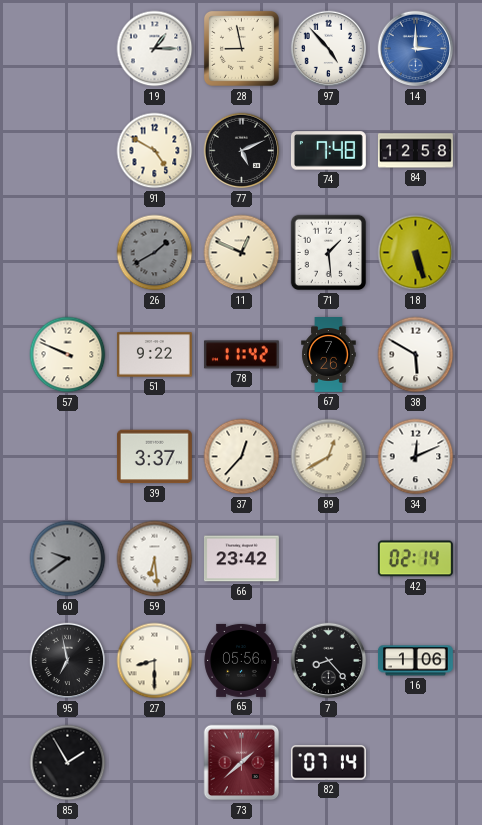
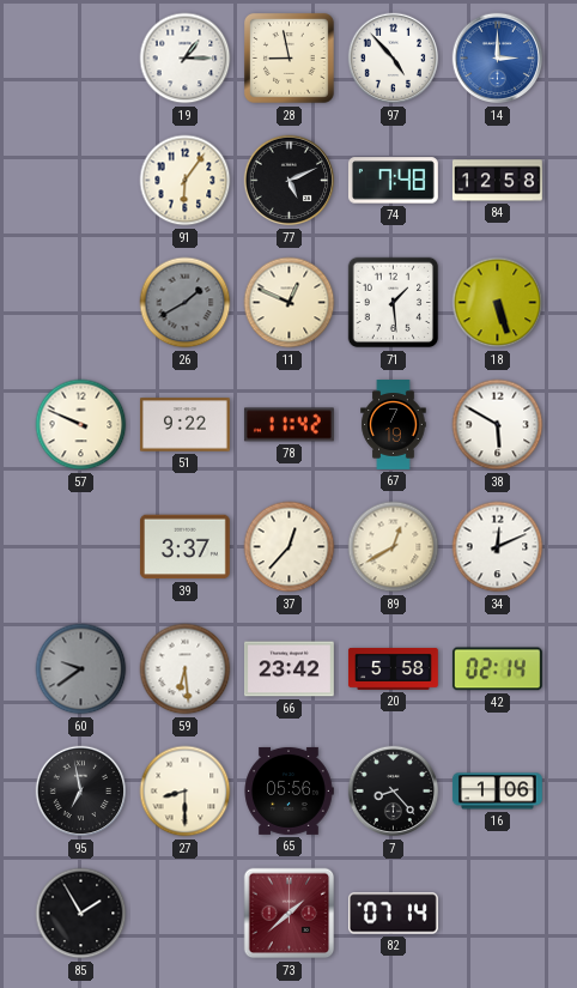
91: 4:50 -> 6:06 (186, 181)
67: 7:26 -> 7:19 (394, 425)
20: none -> 5:58 (394, 668)
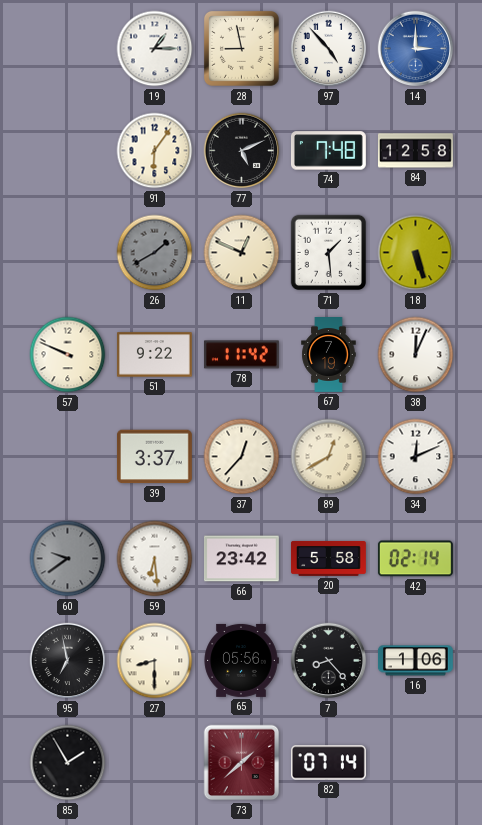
38: 5:50 -> 12:04 (416, 355)
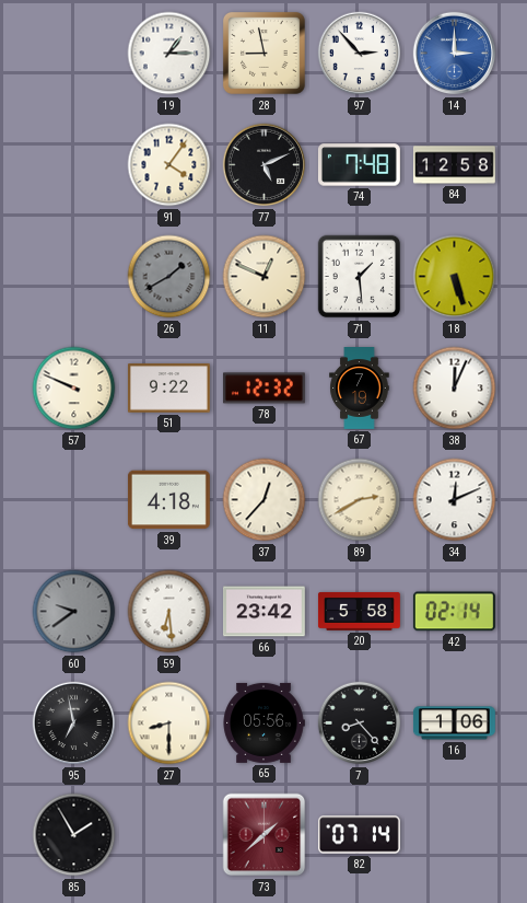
97: 4:53 -> 2:53 (360, 54)
91: 6:06 -> 4:06 (169, 165)
78: 11:42 -> 12:32 (263, 389)
39: 3:37 -> 4:18 (168, 500)
89: 12:40 -> 2:40 (360, 500)
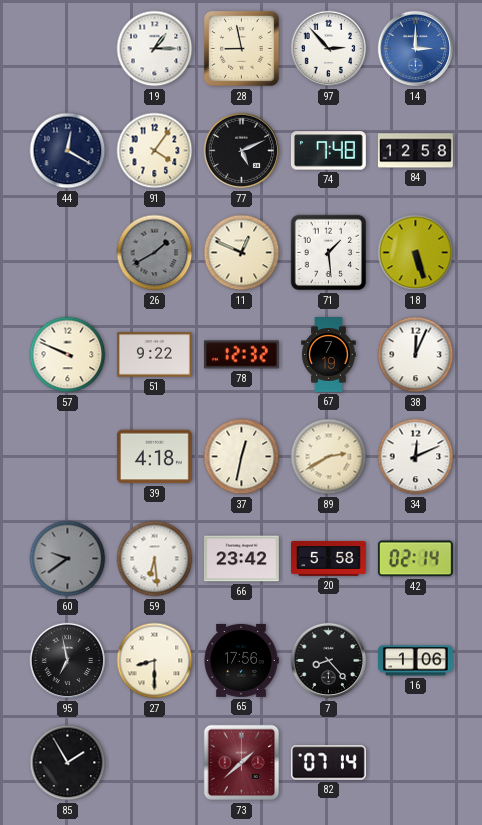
44: none -> 12:20 (68, 151)
37: 12:37 -> 12:32 (242, 457)
65: 05:56 -> 17:56 (241, 660)
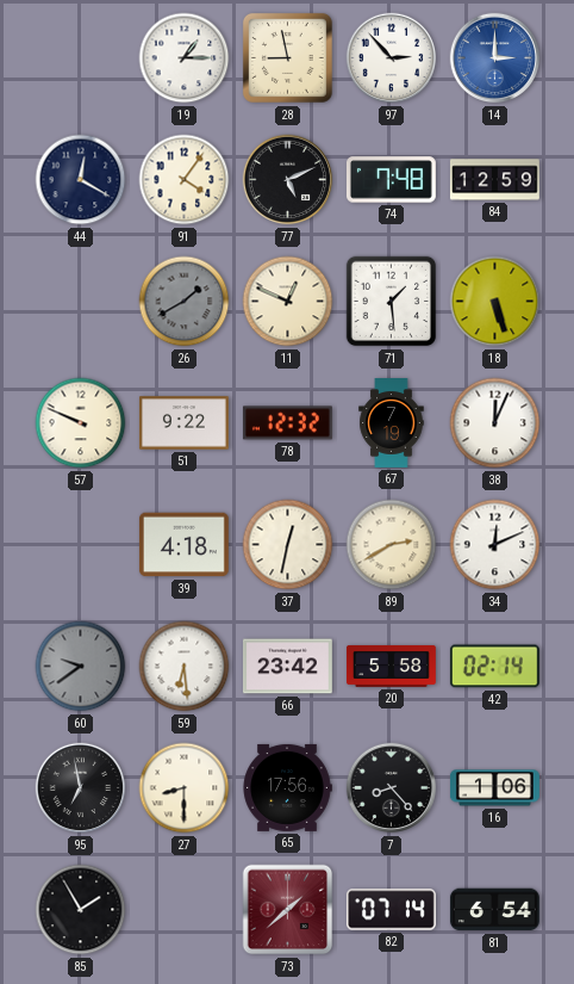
84: 12:58 -> 12:59 (494, 180)
81: none -> 6:54 (494, 910)
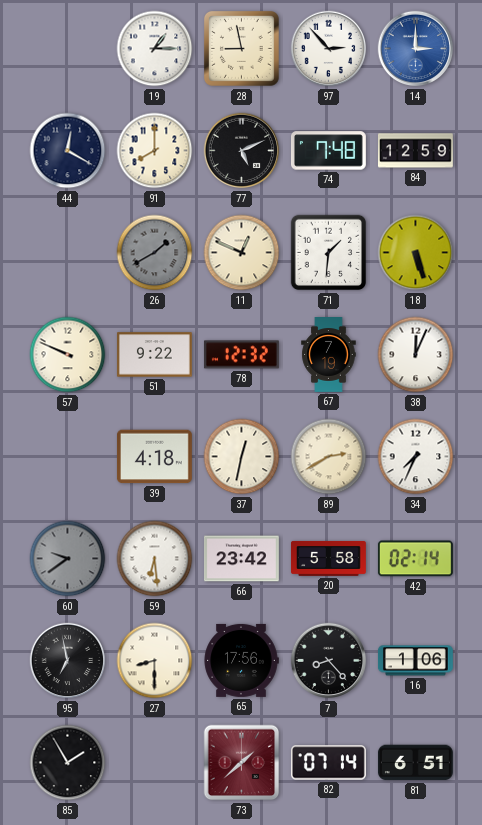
91: 4:06 -> 8:00 (155, 151)
71: 1:29 -> 1:31 (329, 253)
34: 12:11 -> 7:34 (416, 457)
81: 6:54 -> 6:51 (415, 763)
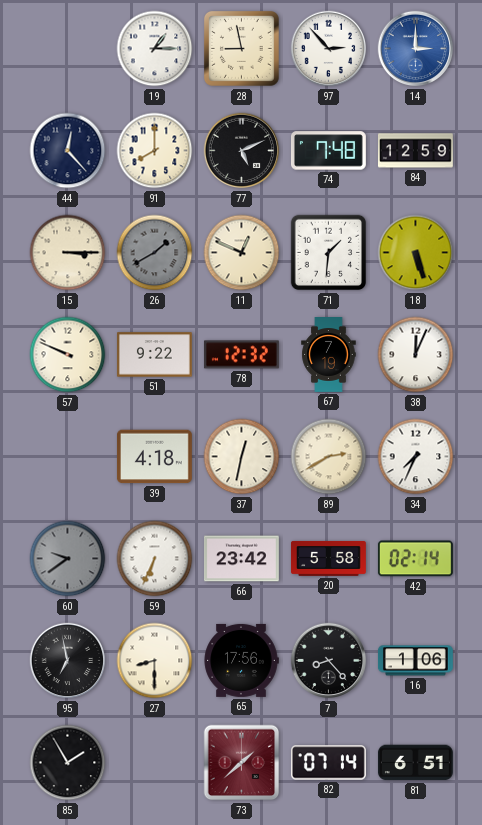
44: 12:20 -> 12:23 (68, 151)
15: none -> 3:15 (68, 253)
59: 6:29 -> 6:34 (155, 559)
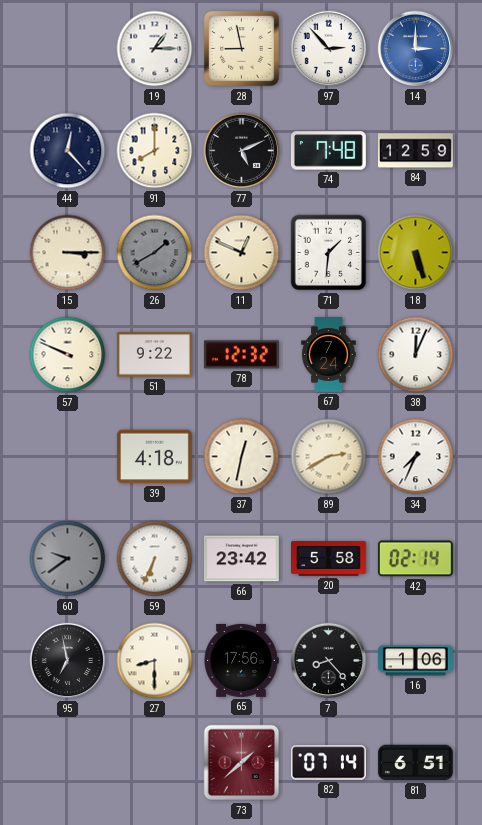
67: 7:19 -> 7:24 (329, 355)
85: 1:55 -> none (68, 763)
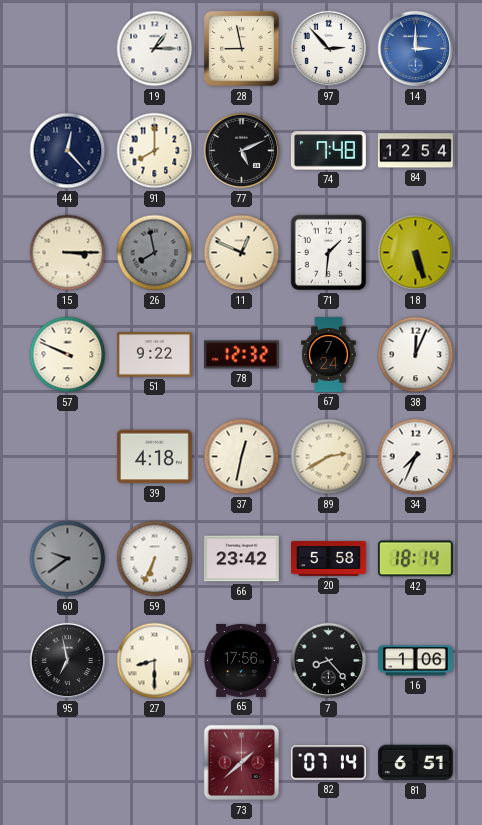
84: 12:59 -> 12:54 (415, 151)
26: 1:40 -> 7:58 (155, 253)
42: 02:14 -> 18:14 (415, 559)
